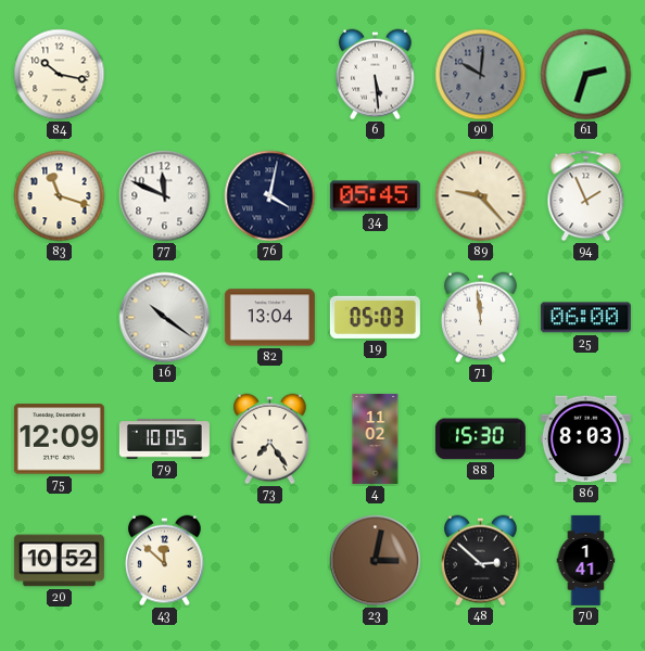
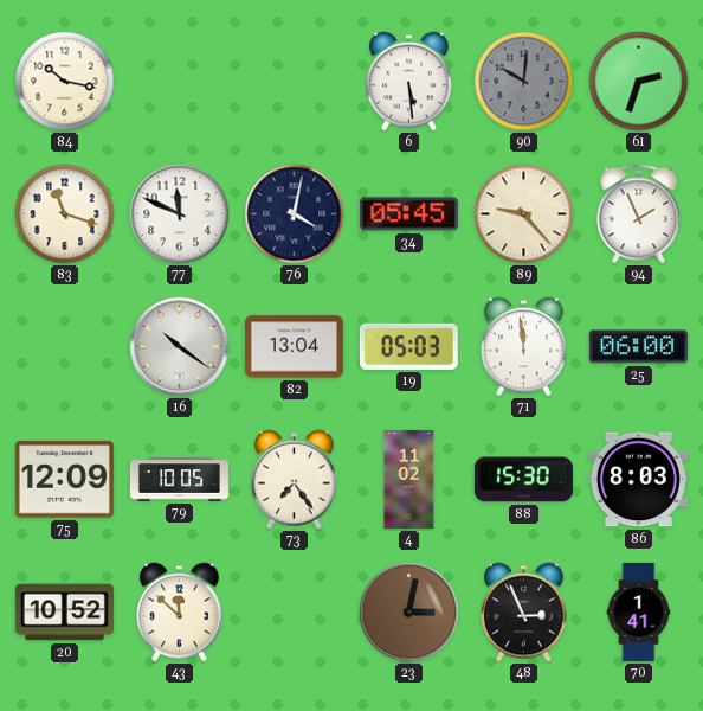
48: 2:52 -> 2:56 (524, 613)
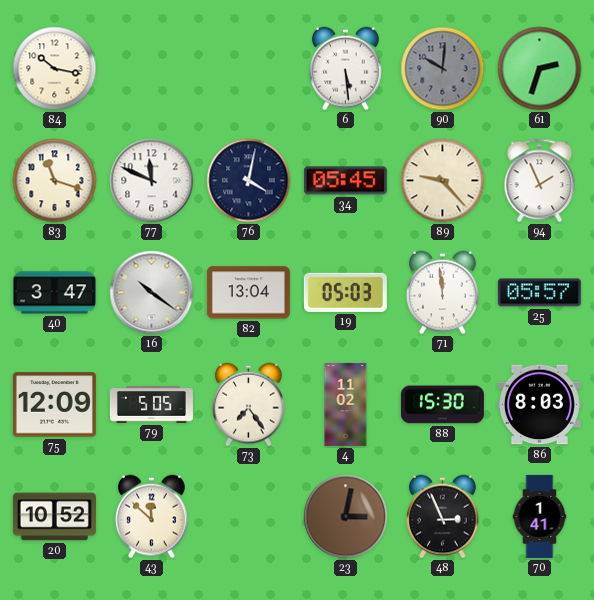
40: none -> 3:47 (54, 293)
25: 06:00 -> 05:57 (539, 293)
79: 10:05 -> 5:05 (151, 405)
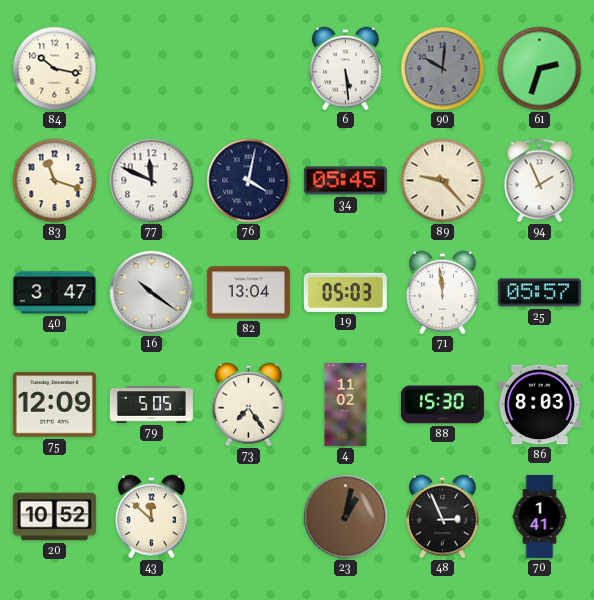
23: 3:02 -> 1:02 (346, 517)
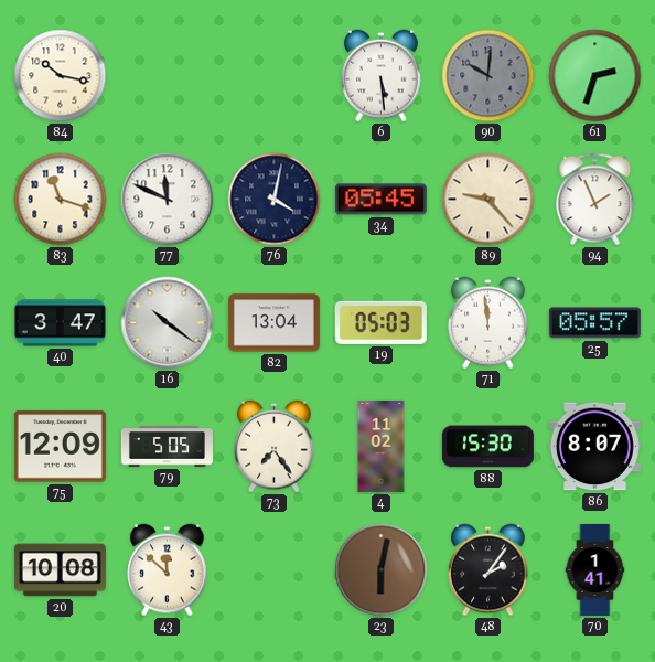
86: 8:03 -> 8:07 (594, 447)
20: 10:52 -> 10:08 (60, 570)
23: 1:02 -> 6:02 (382, 570)
48: 2:56 -> 2:06 (488, 570)
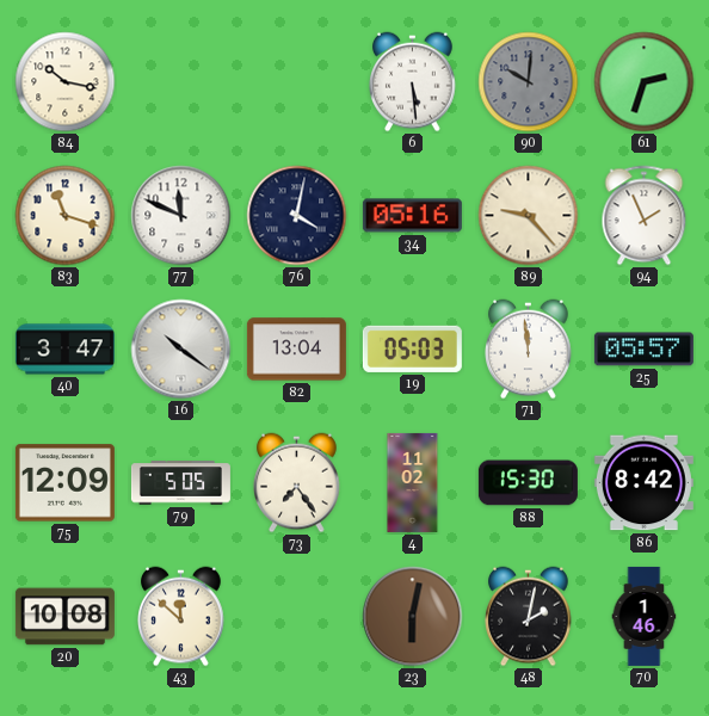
34: 05:45 -> 05:16 (412, 216)
86: 8:07 -> 8:42 (643, 483)
48: 2:06 -> 2:02 (529, 617)
70: 1:41 -> 1:46 (645, 616)
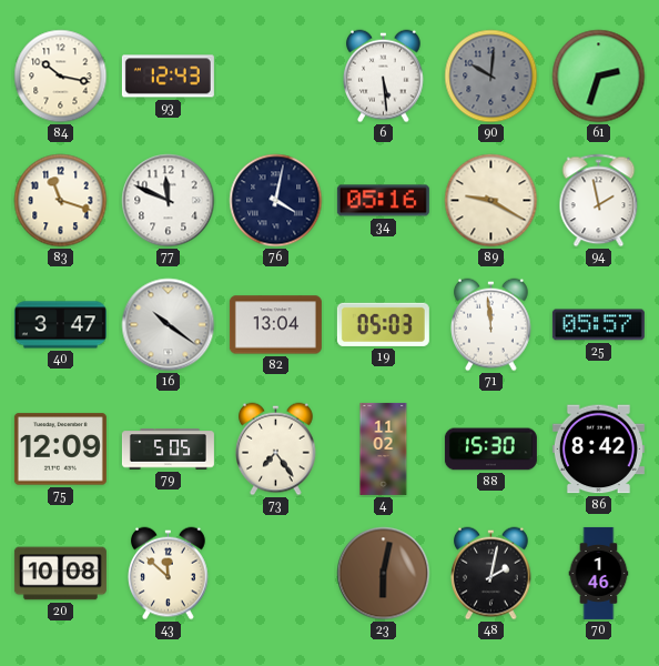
93: none -> 12:43 (168, 77)
89: 9:23 -> 9:20 (491, 201)
94: 1:56 -> 1:58 (599, 201)
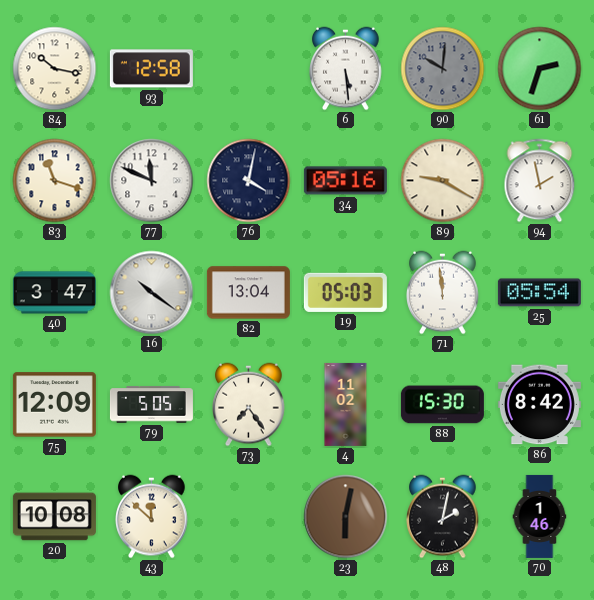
93: 12:43 -> 12:58 (151, 69)
25: 05:57 -> 05:54 (539, 293)
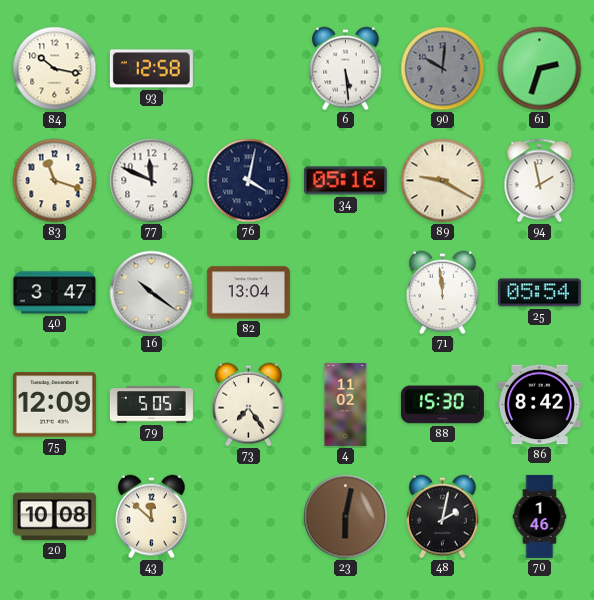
19: 05:03 -> none (345, 292)
